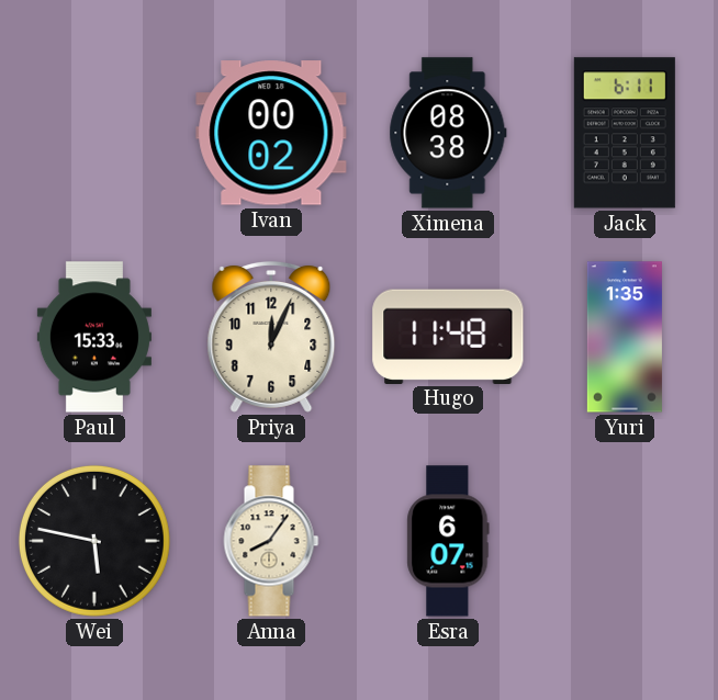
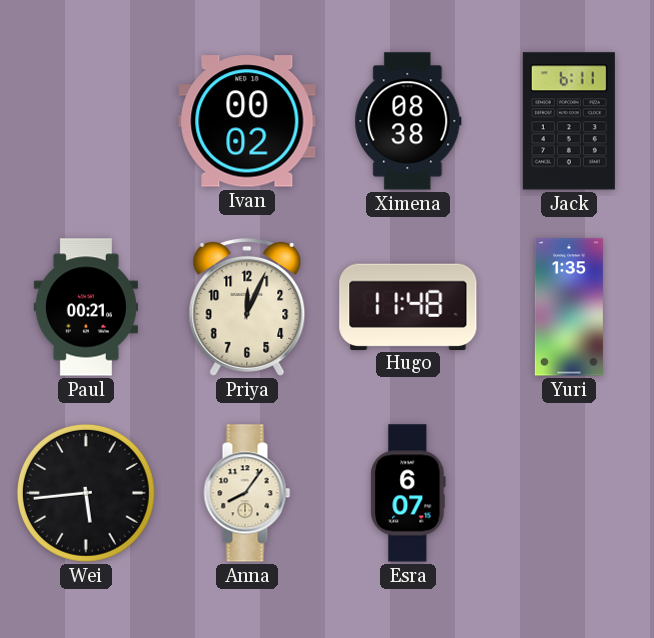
Paul: 15:33 -> 00:21 (86, 307)
Wei: 5:47 -> 5:44 (86, 493)
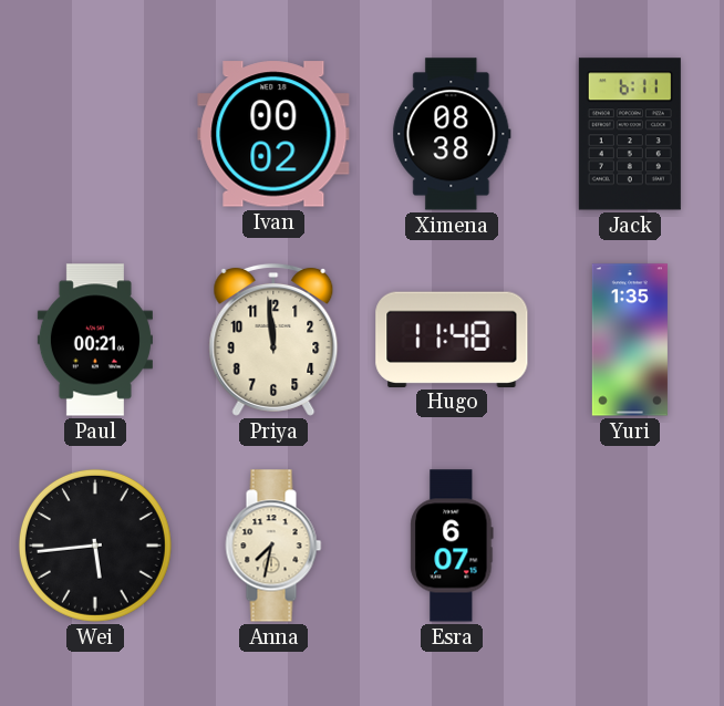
Priya: 12:04 -> 11:59 (273, 340)
Anna: 8:06 -> 7:32 (273, 546)
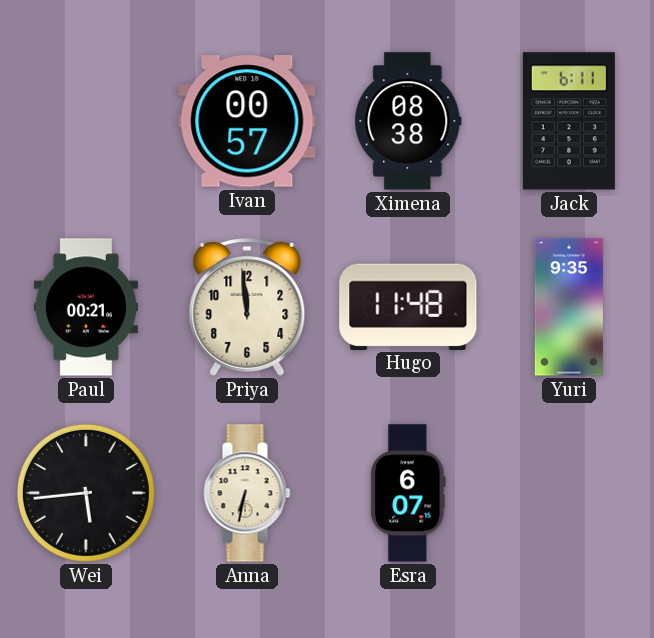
Ivan: 00:02 -> 00:57 (247, 121)
Yuri: 1:35 -> 9:35 (569, 307)
Anna: 7:32 -> 6:32 (247, 493)
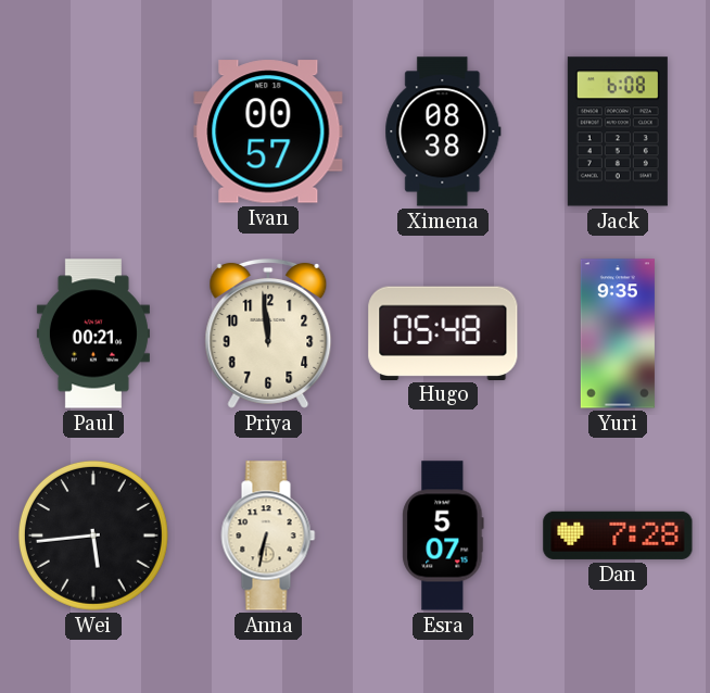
Jack: 6:11 -> 6:08 (618, 131)
Hugo: 11:48 -> 05:48 (443, 332)
Esra: 6:07 -> 5:07 (443, 535)
Dan: none -> 7:28 (618, 535)
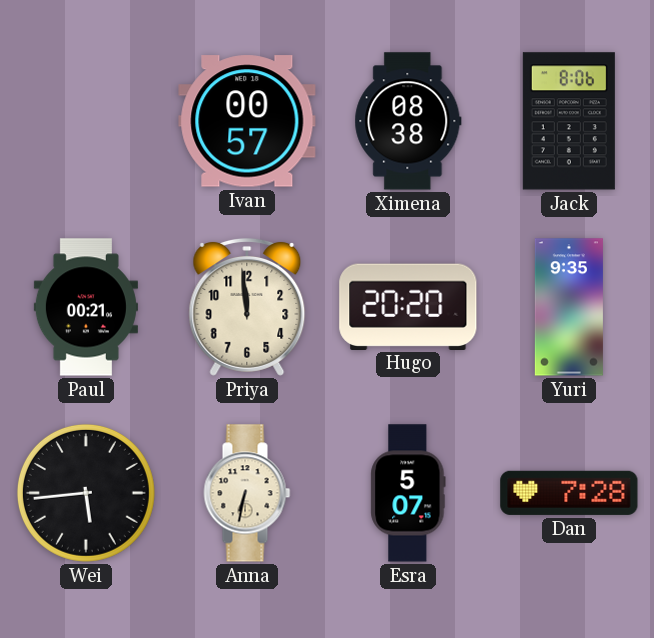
Jack: 6:08 -> 8:06 (569, 121)
Hugo: 05:48 -> 20:20 (408, 306)
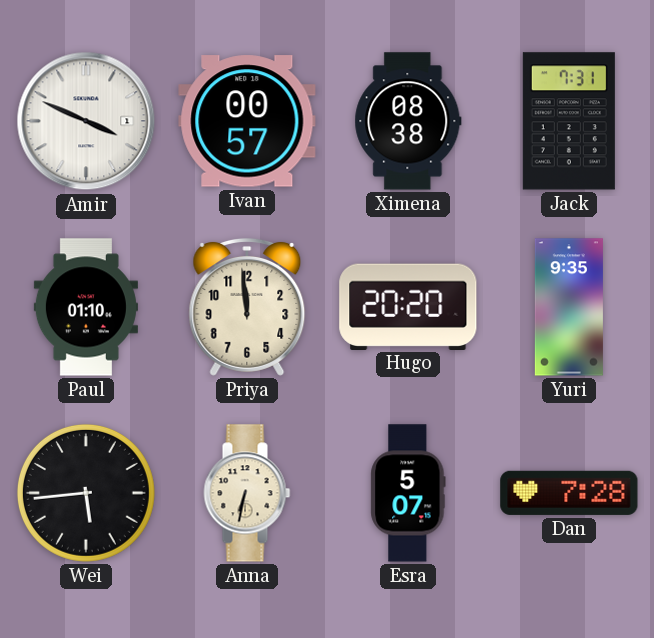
Amir: none -> 3:49 (86, 121)
Jack: 8:06 -> 7:31 (569, 121)
Paul: 00:21 -> 01:10 (86, 307)
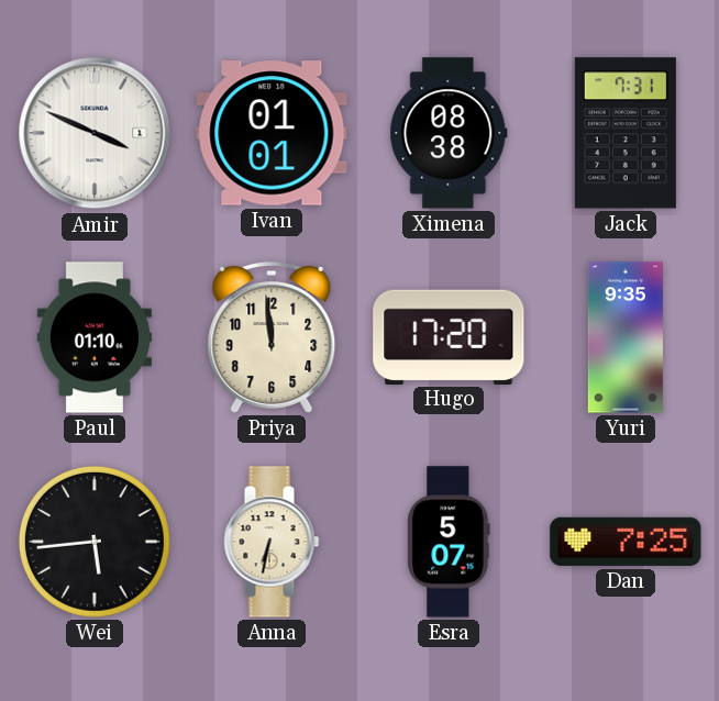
Ivan: 00:57 -> 01:01 (272, 133)
Hugo: 20:20 -> 17:20 (449, 336)
Dan: 7:28 -> 7:25 (626, 542)
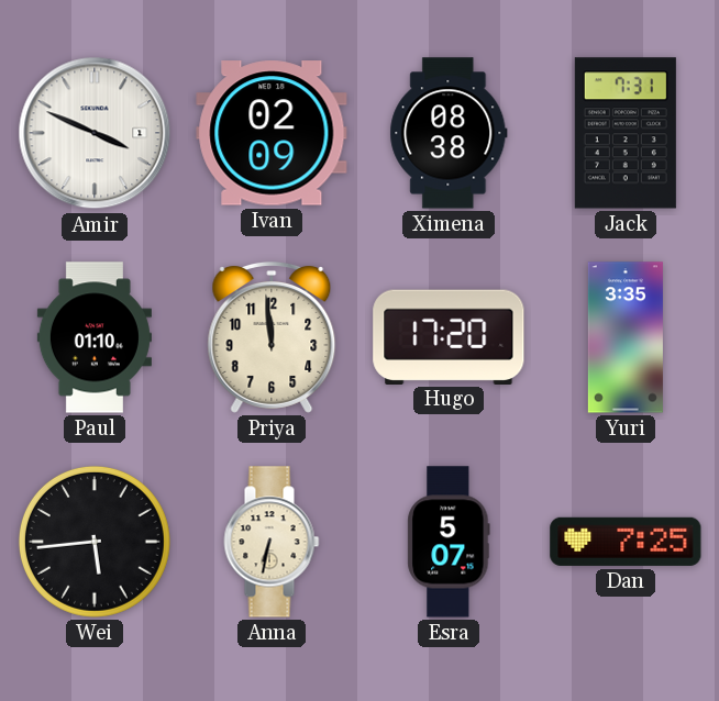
Ivan: 01:01 -> 02:09 (272, 133)
Yuri: 9:35 -> 3:35 (626, 337)
